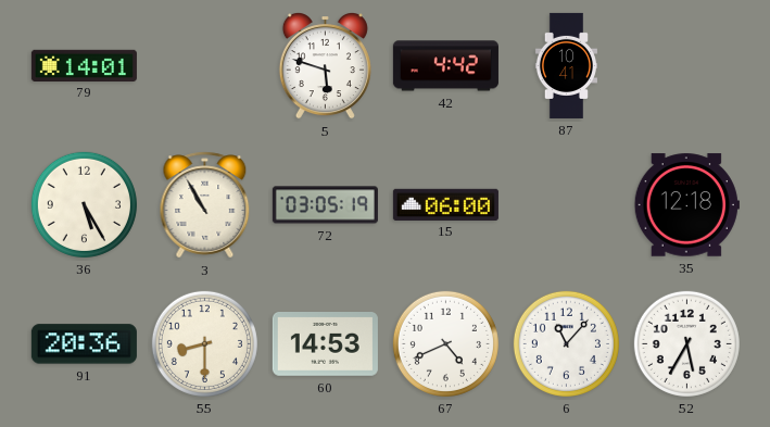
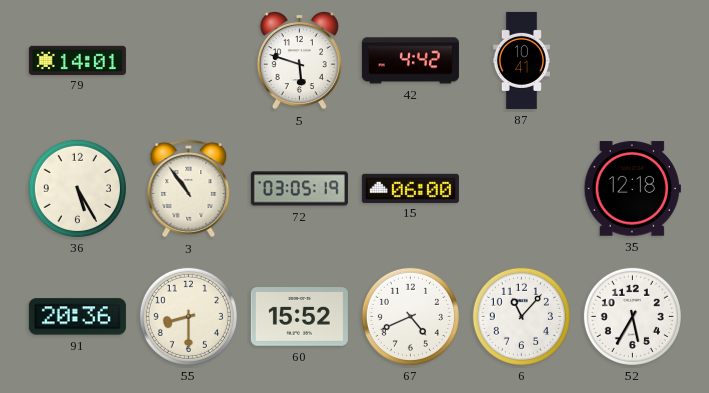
3: 10:55 -> 10:54 (189, 189)
60: 14:53 -> 15:52 (299, 317)
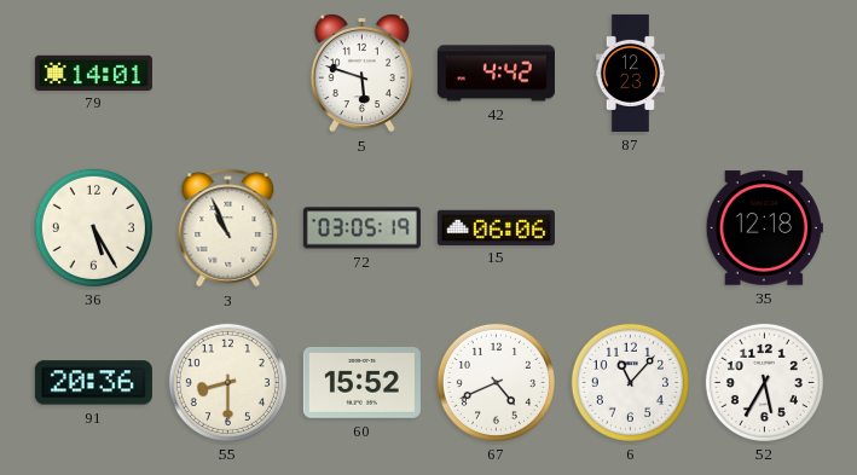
87: 10:41 -> 12:23 (630, 73)
3: 10:54 -> 10:56 (228, 228)
15: 06:00 -> 06:06 (496, 227)
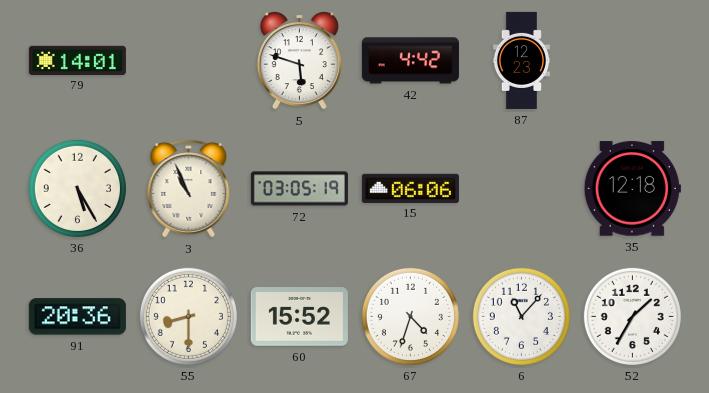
67: 4:41 -> 4:33 (410, 316)
52: 5:35 -> 1:35 (632, 316)
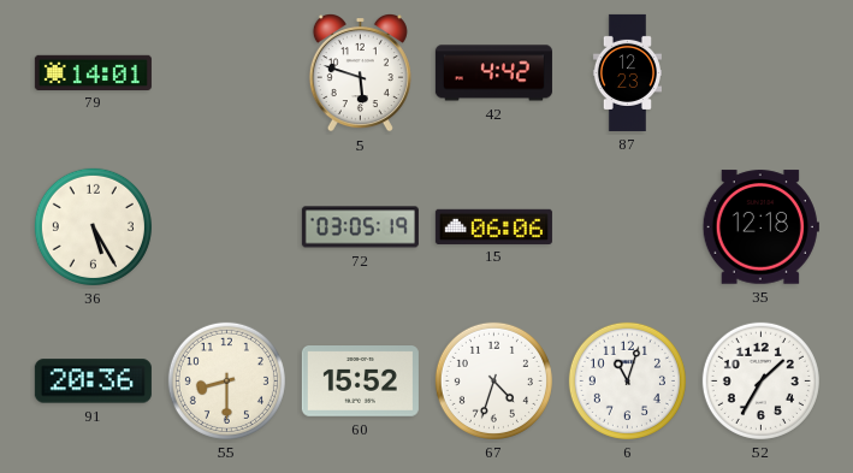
3: 10:56 -> none (189, 189)
6: 11:07 -> 11:03 (627, 380)
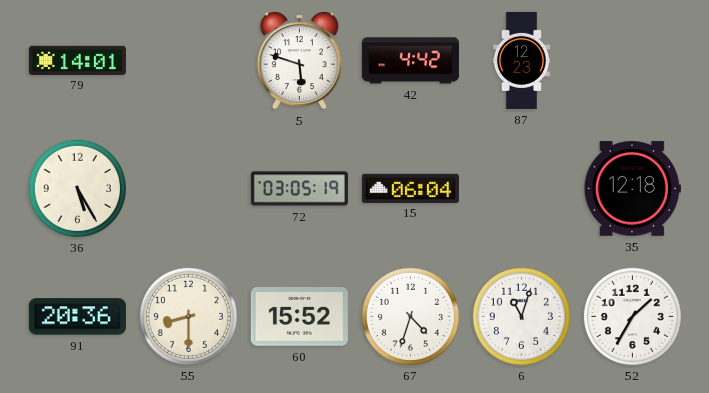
15: 06:06 -> 06:04 (410, 188)
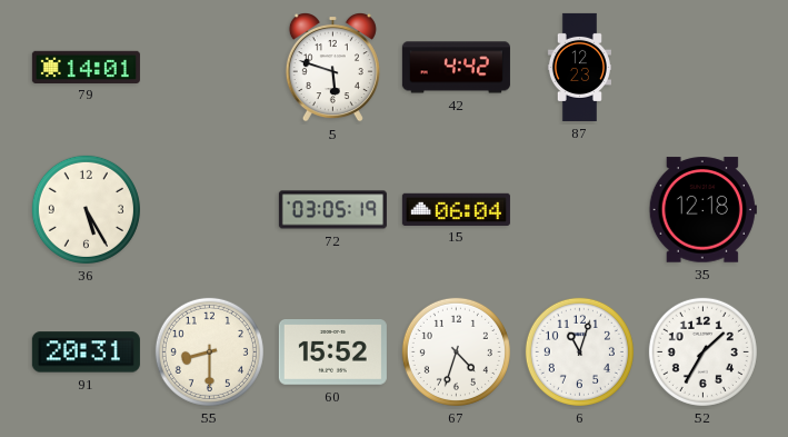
91: 20:36 -> 20:31 (86, 352)
